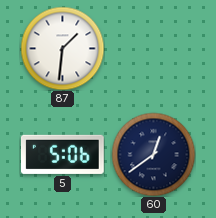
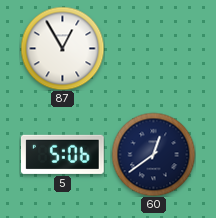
87: 1:31 -> 12:55 (62, 48)
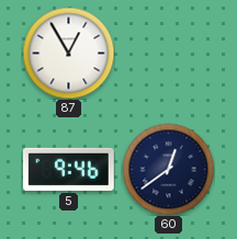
5: 5:06 -> 9:46 (68, 169)
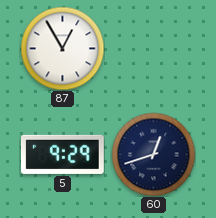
5: 9:46 -> 9:29 (62, 154)
60: 12:39 -> 12:42 (153, 154)
